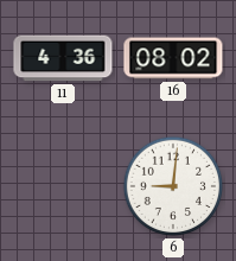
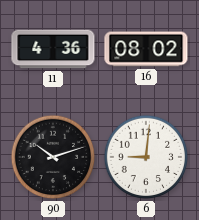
90: none -> 10:12 (53, 157)
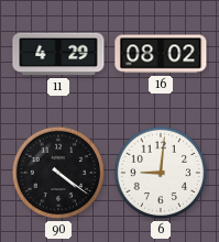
11: 4:36 -> 4:29 (58, 54)
90: 10:12 -> 4:21 (58, 173)
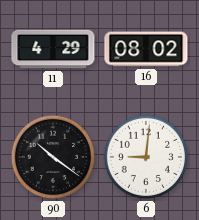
90: 4:21 -> 10:21 (53, 157)
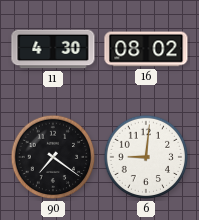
11: 4:29 -> 4:30 (53, 49)
90: 10:21 -> 7:21 (53, 157)
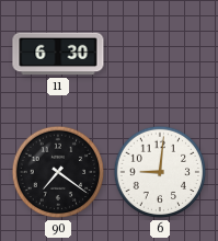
11: 4:30 -> 6:30 (58, 54)
16: 08:02 -> none (146, 49)
